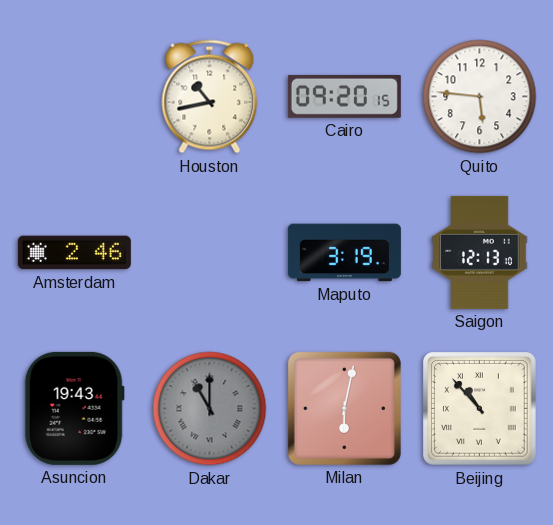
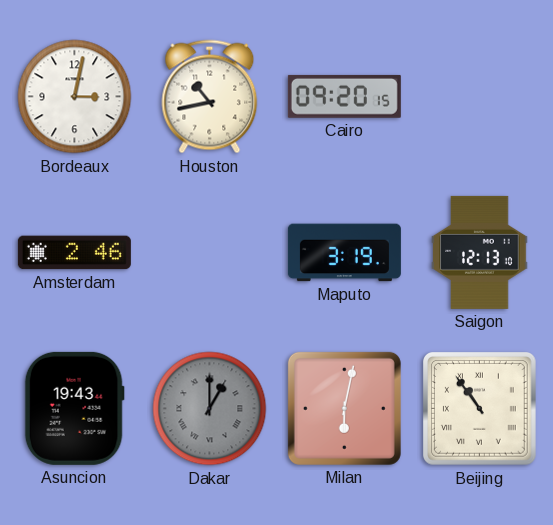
Bordeaux: none -> 3:02 (75, 97)
Quito: 5:46 -> none (480, 97)
Dakar: 11:00 -> 1:00 (210, 409)
Beijing: 10:53 -> 10:54 (480, 409)
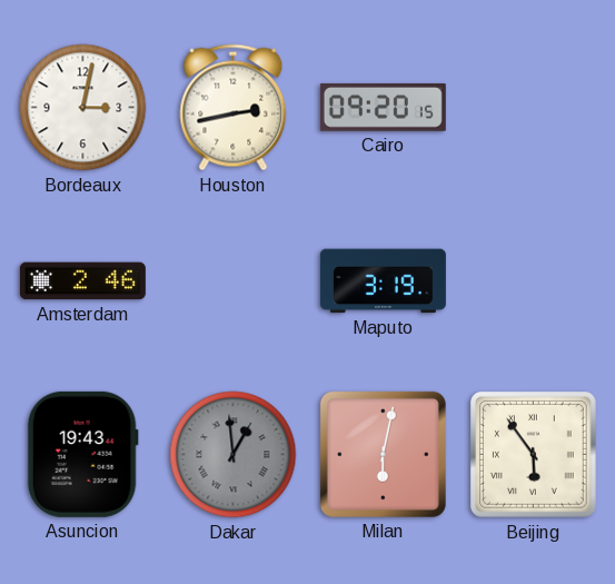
Houston: 10:43 -> 2:43 (234, 108)
Saigon: 12:13 -> none (480, 252)
Dakar: 1:00 -> 12:59 (234, 455)
Beijing: 10:54 -> 5:54 (534, 455)
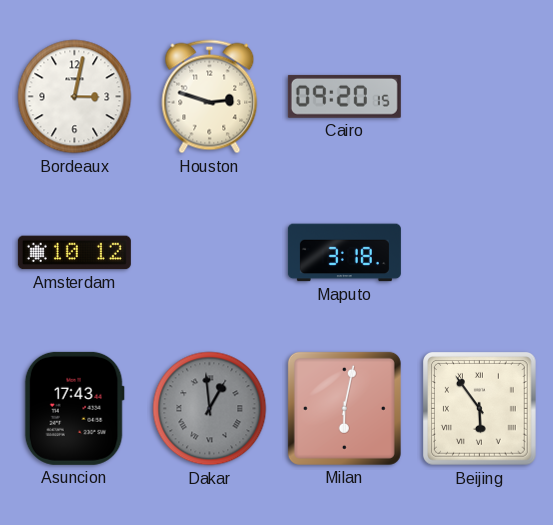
Houston: 2:43 -> 2:48 (210, 97)
Amsterdam: 2:46 -> 10:12 (74, 253)
Maputo: 3:19 -> 3:18 (344, 253)
Asuncion: 19:43 -> 17:43 (74, 408)
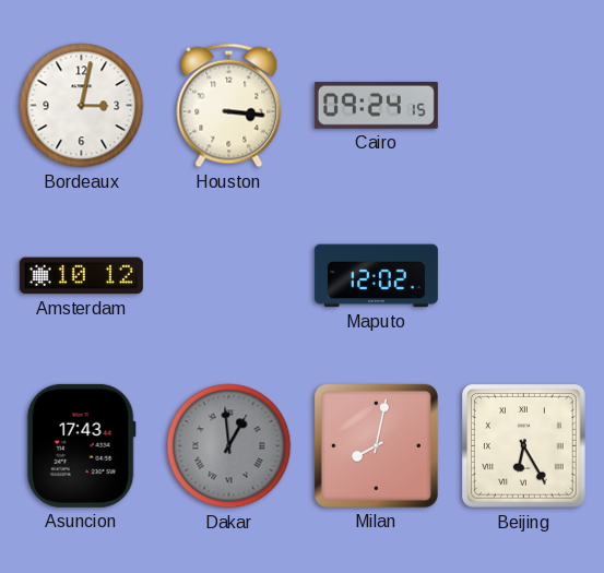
Houston: 2:48 -> 3:16 (229, 106)
Cairo: 09:20 -> 09:24 (376, 105)
Maputo: 3:18 -> 12:02 (376, 276)
Milan: 6:02 -> 8:02 (376, 445)
Beijing: 5:54 -> 6:25 (524, 446)
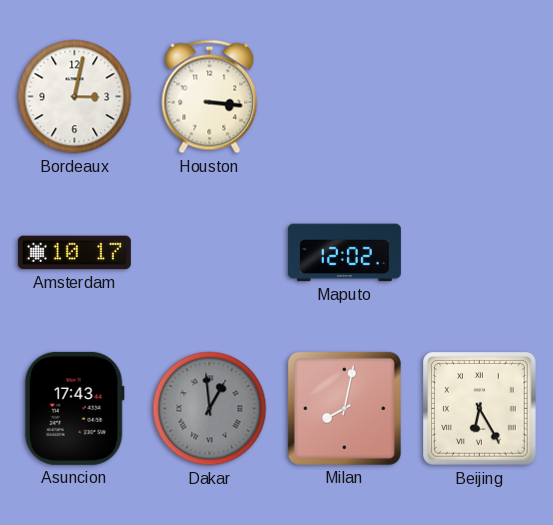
Cairo: 09:24 -> none (376, 105)
Amsterdam: 10:12 -> 10:17 (74, 253)
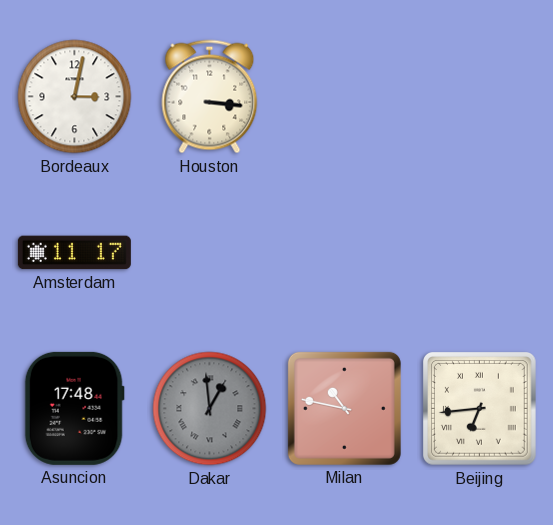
Amsterdam: 10:17 -> 11:17 (74, 253)
Maputo: 12:02 -> none (344, 253)
Asuncion: 17:43 -> 17:48 (74, 408)
Milan: 8:02 -> 10:47 (344, 408)
Beijing: 6:25 -> 6:44 (480, 409)
